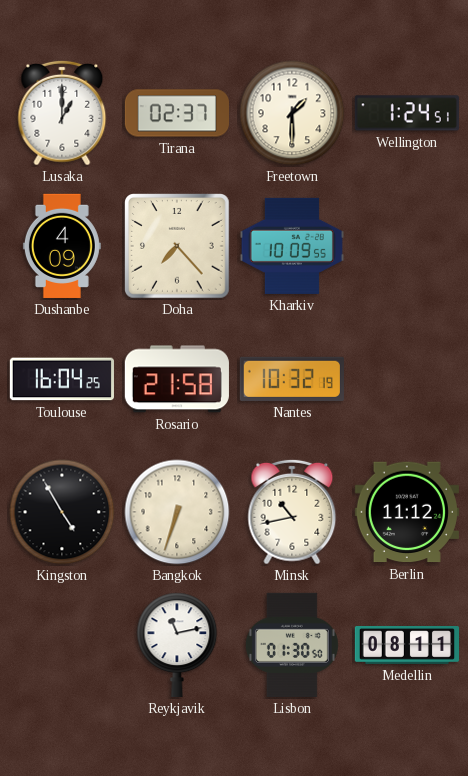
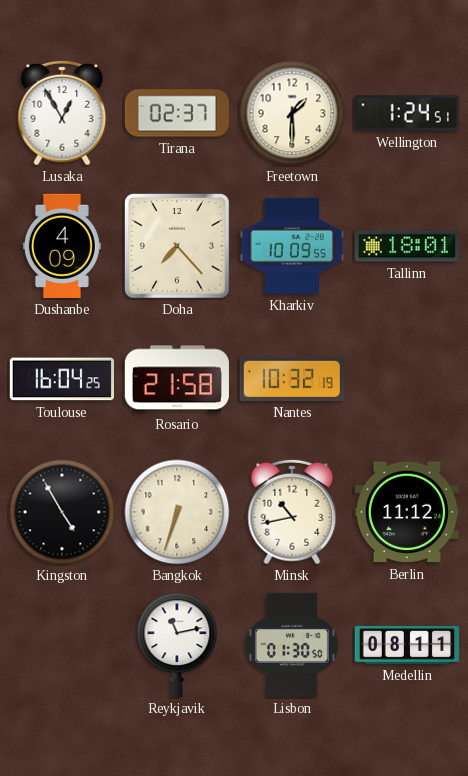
Lusaka: 1:00 -> 12:55 (62, 113)
Tallinn: none -> 18:01 (407, 246)
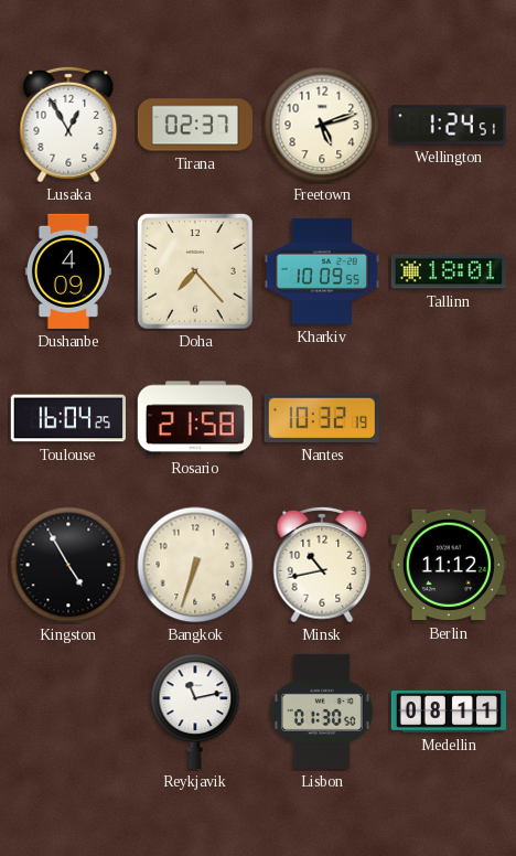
Freetown: 1:30 -> 5:12 (322, 125)
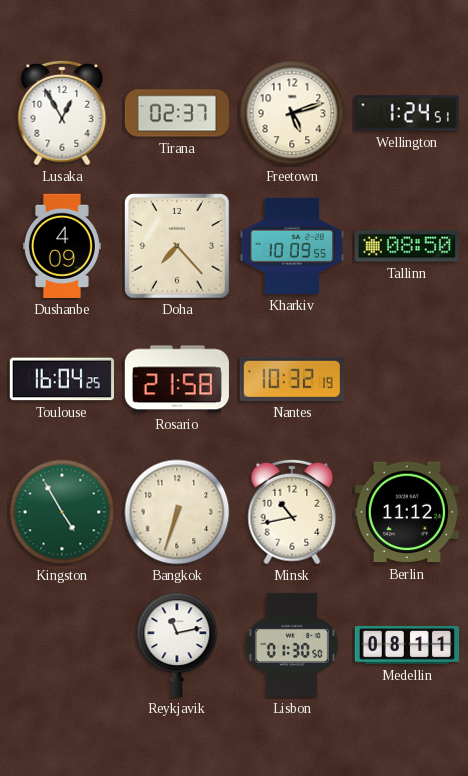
Tallinn: 18:01 -> 08:50 (407, 246)
Kingston dial: black -> green (62, 512)
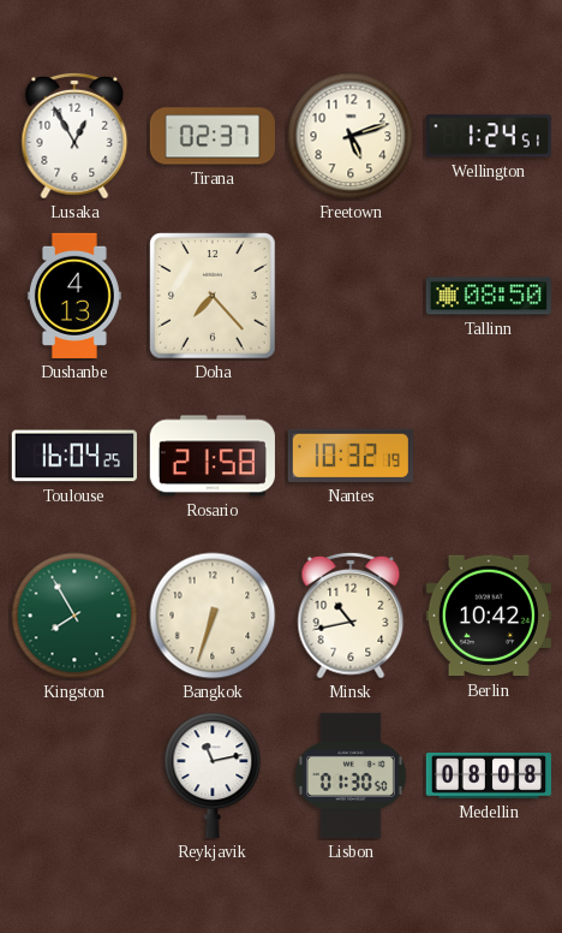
Dushanbe: 4:09 -> 4:13 (74, 296)
Kharkiv: 10:09 -> none (292, 246)
Kingston: 4:55 -> 7:55 (74, 616)
Berlin: 11:12 -> 10:42 (489, 616)
Medellin: 08:11 -> 08:08 (488, 775)
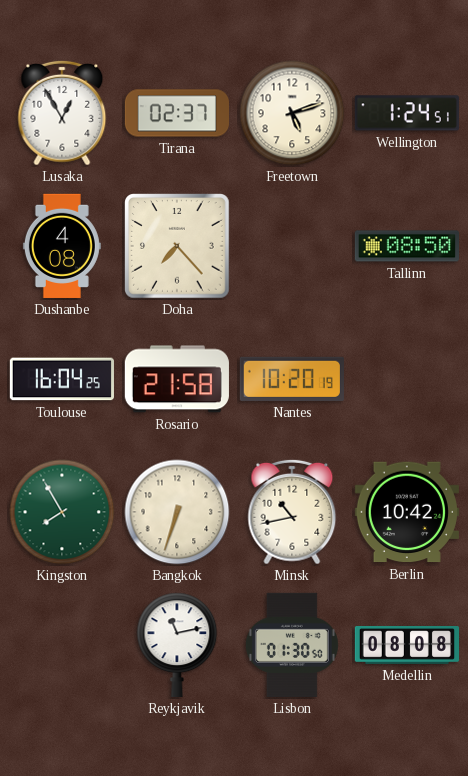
Dushanbe: 4:13 -> 4:08 (62, 246)
Nantes: 10:32 -> 10:20 (292, 379)
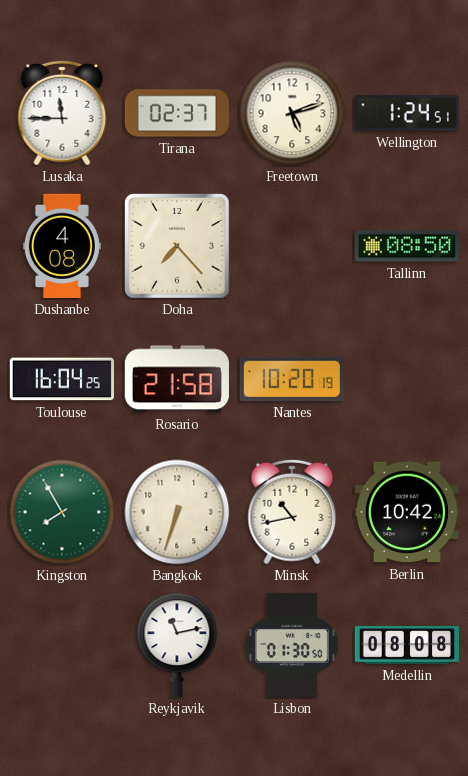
Lusaka: 12:55 -> 11:45 (62, 113)
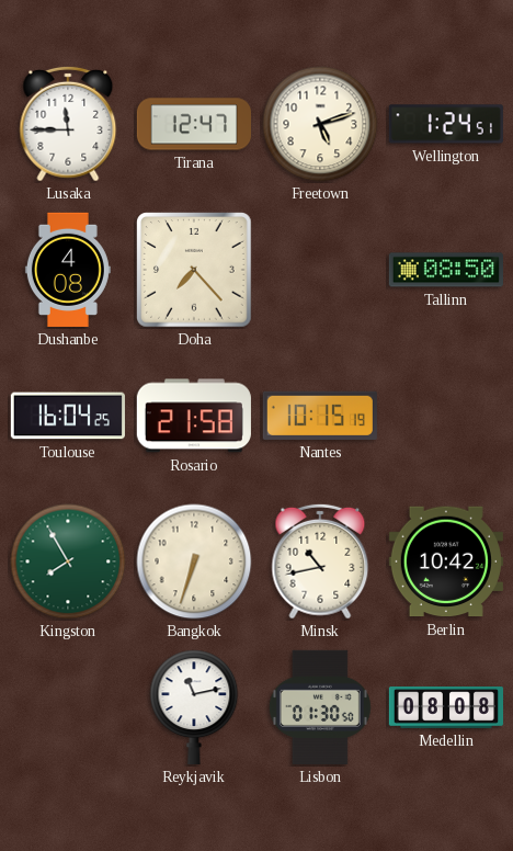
Tirana: 02:37 -> 12:47 (193, 124)
Nantes: 10:20 -> 10:15 (320, 416)
